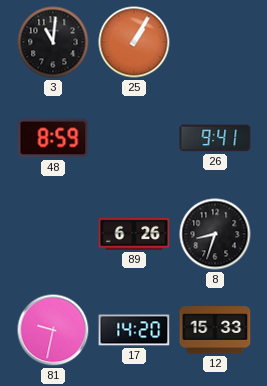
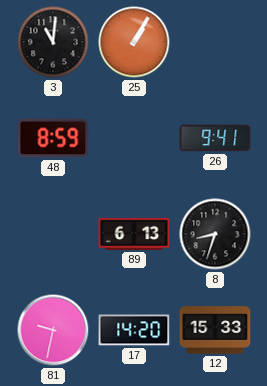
89: 6:26 -> 6:13 (134, 234)
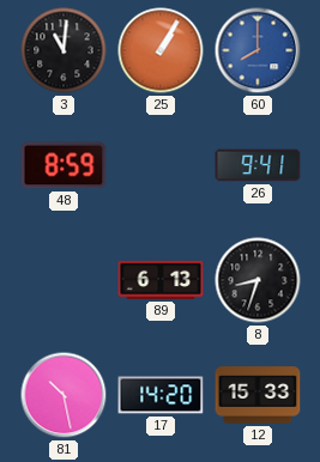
60: none -> 8:00 (258, 50)
81: 9:32 -> 10:28 (64, 395)
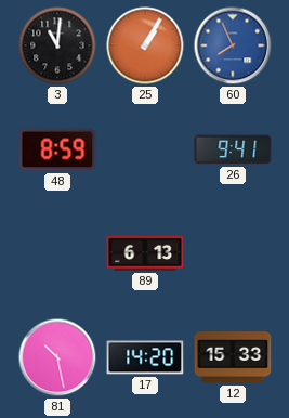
60: 8:00 -> 7:56 (233, 45)
8: 8:33 -> none (258, 280)
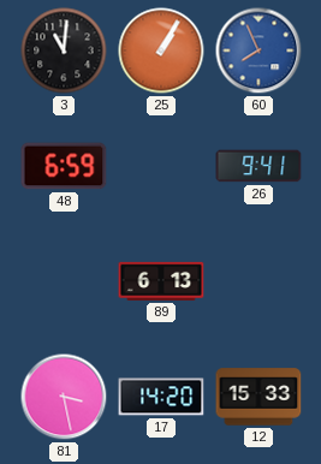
48: 8:59 -> 6:59 (64, 166)
81: 10:28 -> 3:28 (64, 397)
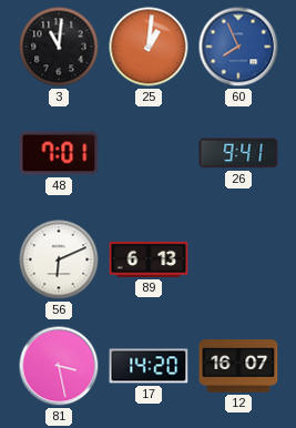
25: 1:05 -> 1:01 (149, 47)
48: 6:59 -> 7:01 (59, 153)
56: none -> 6:11 (59, 259)
12: 15:33 -> 16:07 (238, 366)
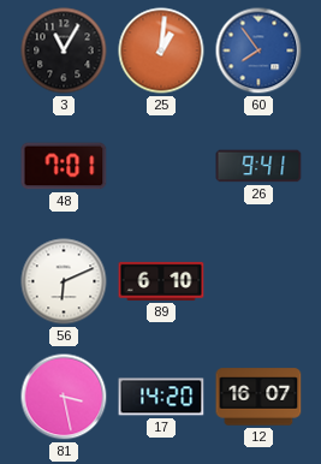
3: 11:01 -> 11:05 (64, 50)
60: 7:56 -> 7:54 (258, 50)
89: 6:13 -> 6:10 (161, 281)
